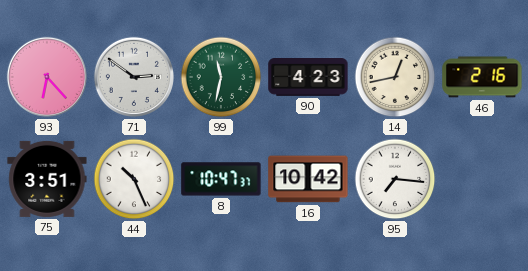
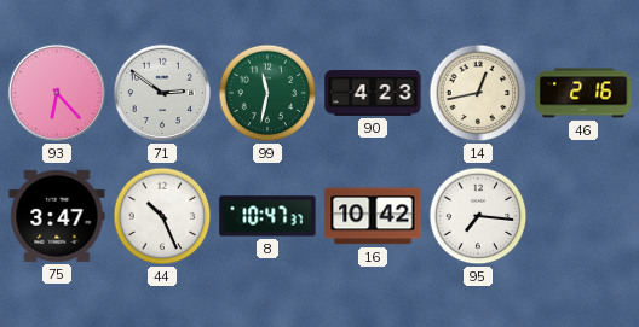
75: 3:51 -> 3:47 (57, 216)
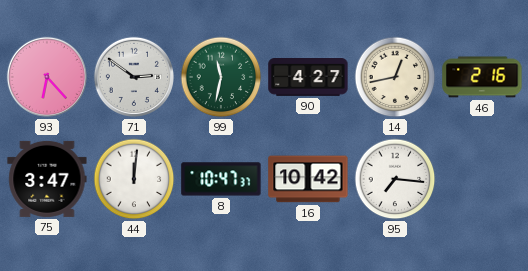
90: 4:23 -> 4:27 (308, 78)
44: 10:26 -> 12:01 (134, 179)
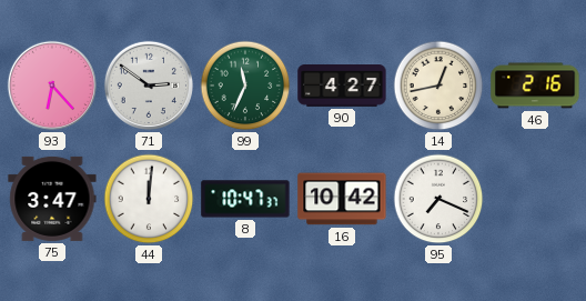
99: 11:32 -> 11:34 (245, 86)
95: 7:16 -> 7:19 (438, 199)
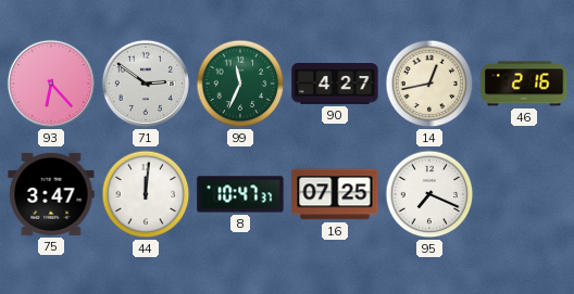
16: 10:42 -> 07:25 (335, 194)
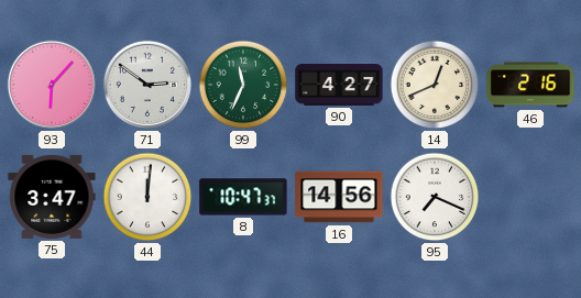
93: 6:23 -> 6:07 (52, 85)
14: 12:43 -> 12:41 (435, 85)
16: 07:25 -> 14:56 (339, 197)
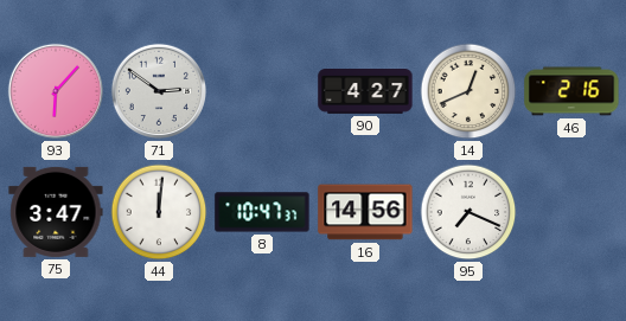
99: 11:34 -> none (243, 85)
